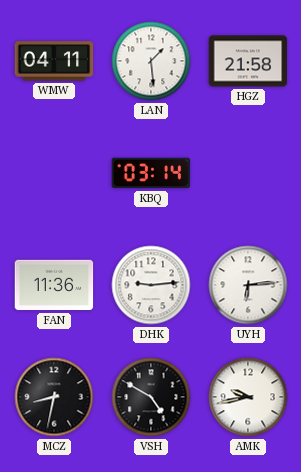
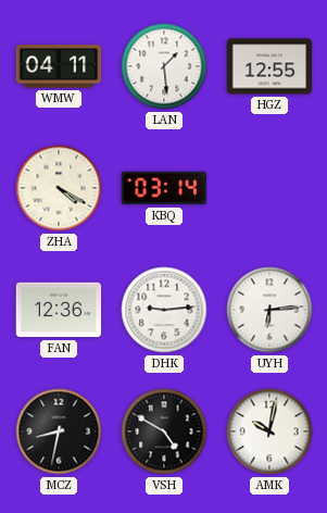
HGZ: 21:58 -> 12:55 (269, 66)
ZHA: none -> 4:20 (59, 188)
FAN: 11:36 -> 12:36 (59, 310)
AMK: 9:43 -> 10:02 (269, 431)
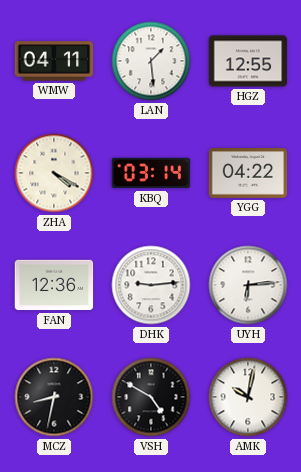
YGG: none -> 04:22 (248, 174)
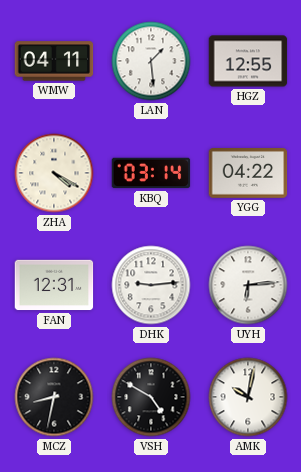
FAN: 12:36 -> 12:31 (54, 285)
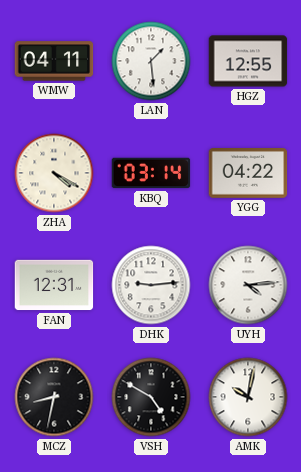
UYH: 6:14 -> 4:14 (248, 285)
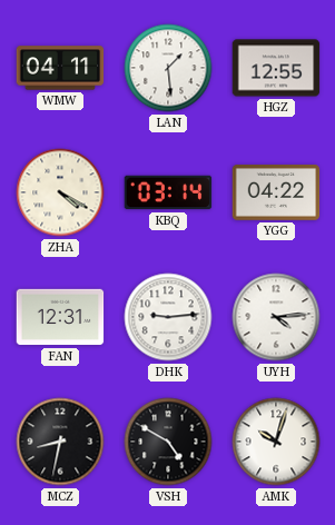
AMK: 10:02 -> 10:03 (276, 442)
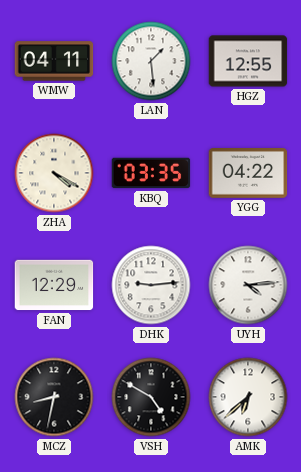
KBQ: 03:14 -> 03:35 (151, 173)
FAN: 12:31 -> 12:29 (54, 285)
AMK: 10:03 -> 6:38 (248, 397)
